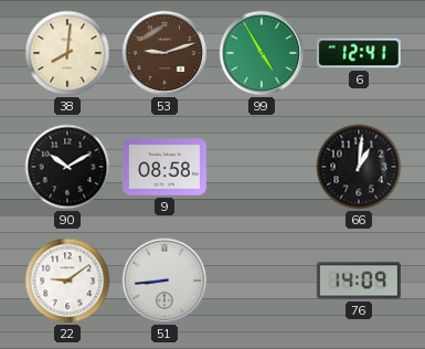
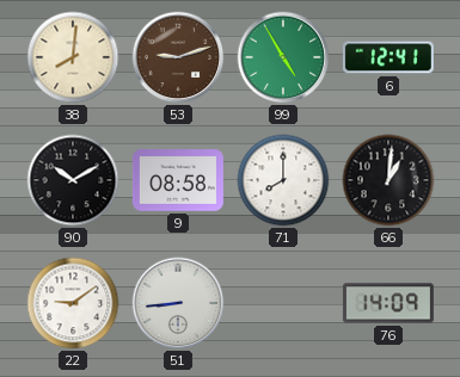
71: none -> 8:00 (283, 180)
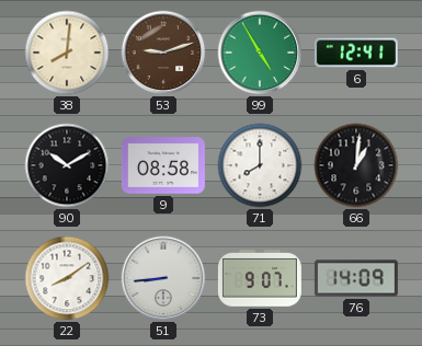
22: 9:09 -> 8:09 (67, 278)
73: none -> 9:07 (260, 279)
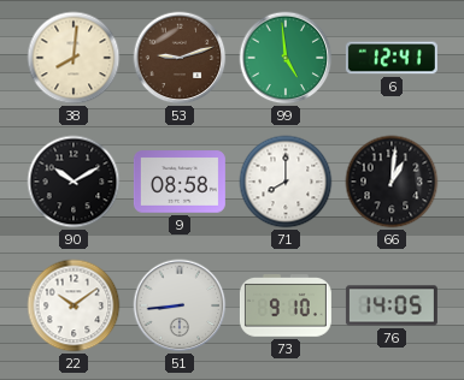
99: 4:55 -> 4:59 (286, 58)
22: 8:09 -> 10:09 (74, 305)
73: 9:07 -> 9:10 (286, 307)
76: 14:09 -> 14:05 (392, 305)
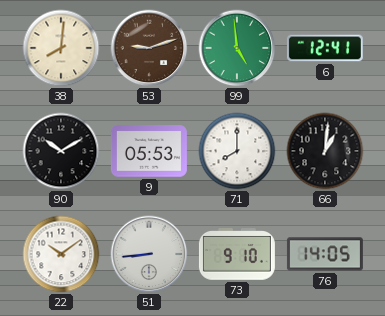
9: 08:58 -> 05:53 (149, 151)
